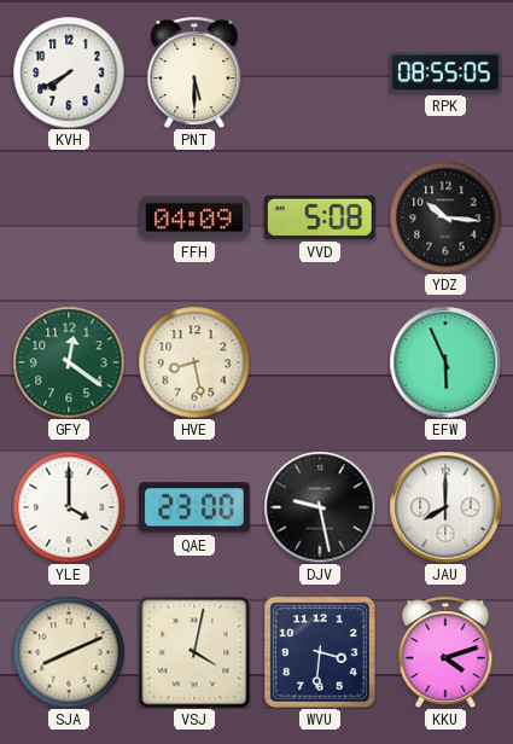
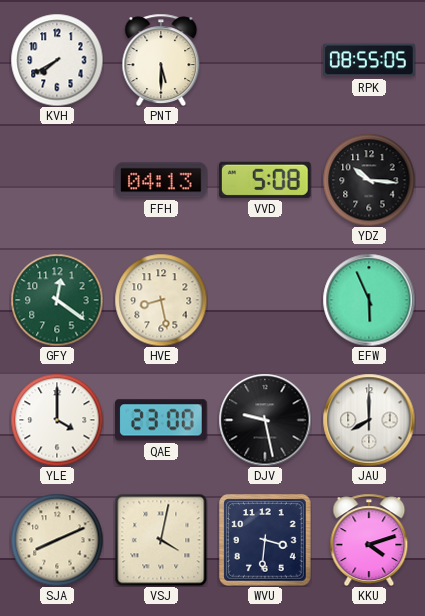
FFH: 04:09 -> 04:13 (161, 180)
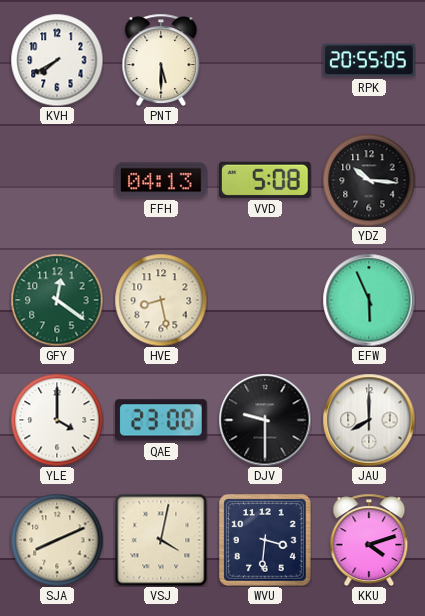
RPK: 08:55 -> 20:55 (369, 60)
DJV: 9:28 -> 9:30 (265, 420)
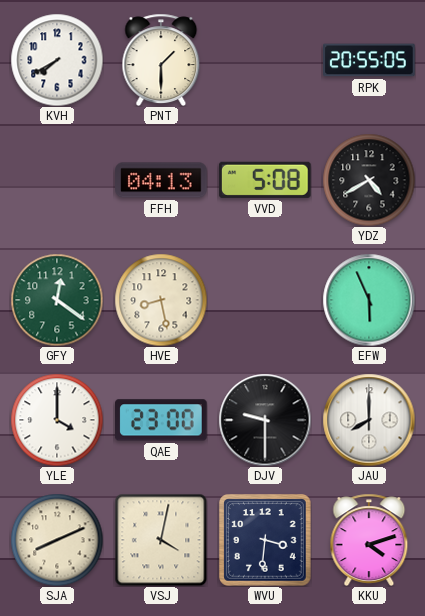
PNT: 5:30 -> 1:30 (161, 60)
YDZ: 10:16 -> 4:40 (369, 180)
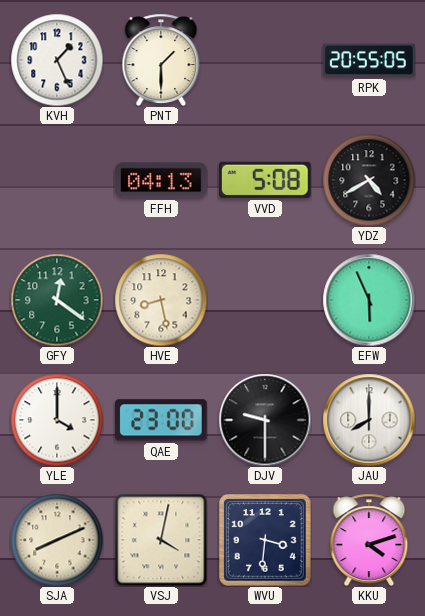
KVH: 7:40 -> 1:26 (57, 60)
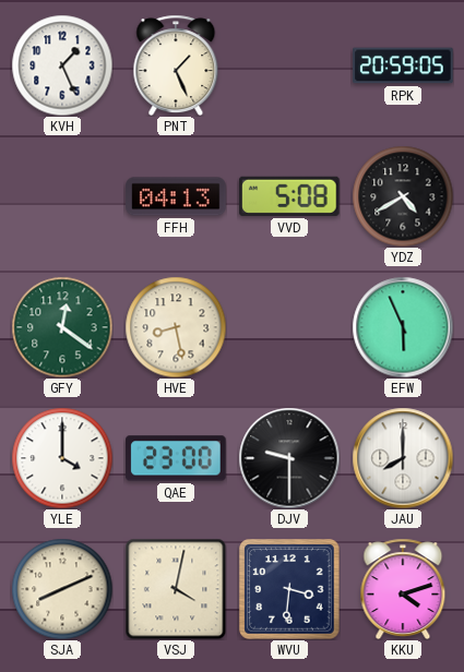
PNT: 1:30 -> 1:26 (176, 65)
RPK: 20:55 -> 20:59 (403, 65)
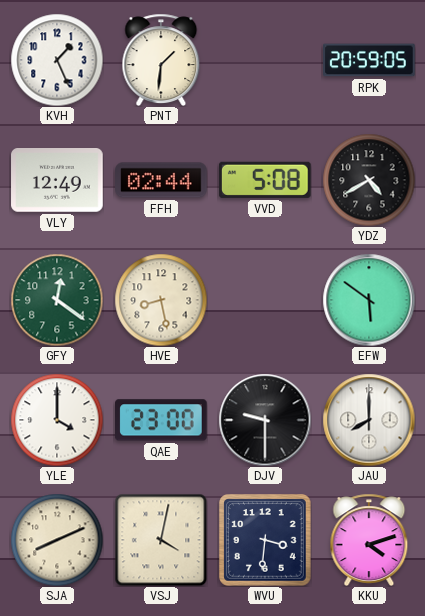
PNT: 1:26 -> 1:31 (161, 60)
VLY: none -> 12:49 (57, 180)
FFH: 04:13 -> 02:44 (161, 180)
EFW: 5:56 -> 5:51 (369, 300)
